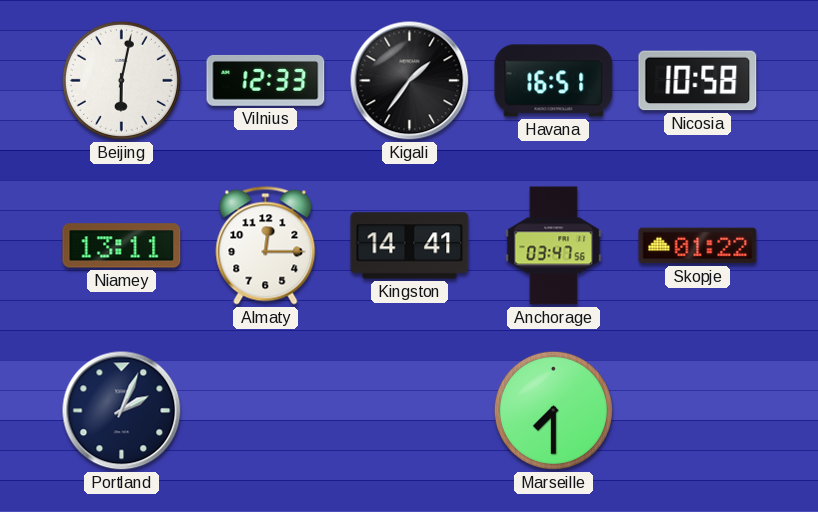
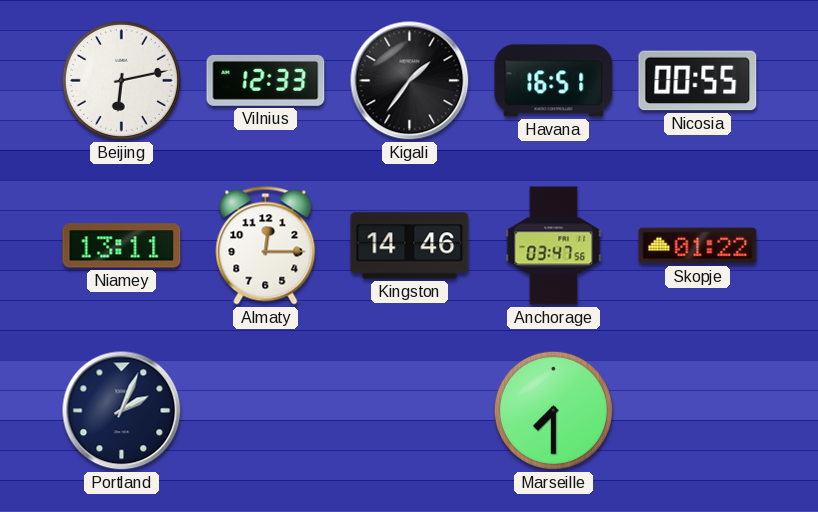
Beijing: 6:02 -> 6:13 (121, 80)
Nicosia: 10:58 -> 00:55 (698, 81)
Kingston: 14:41 -> 14:46 (410, 246)
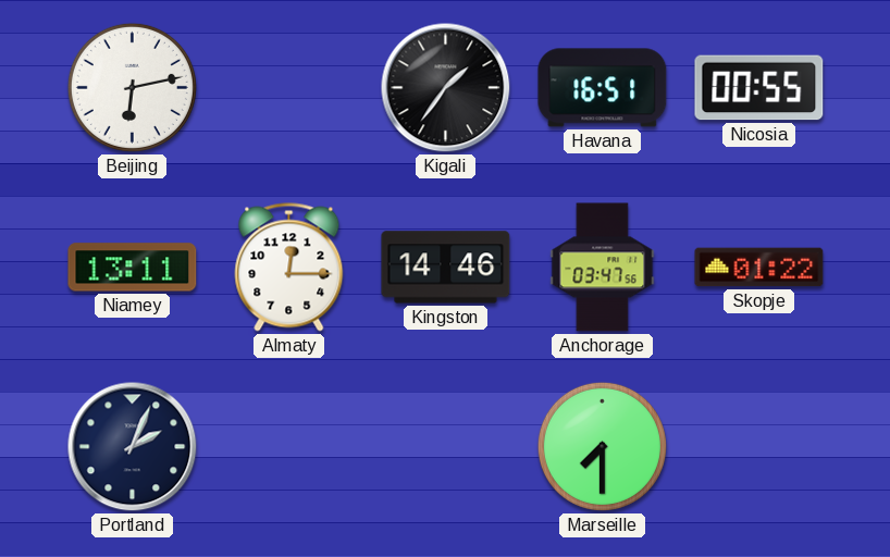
Vilnius: 12:33 -> none (266, 81)
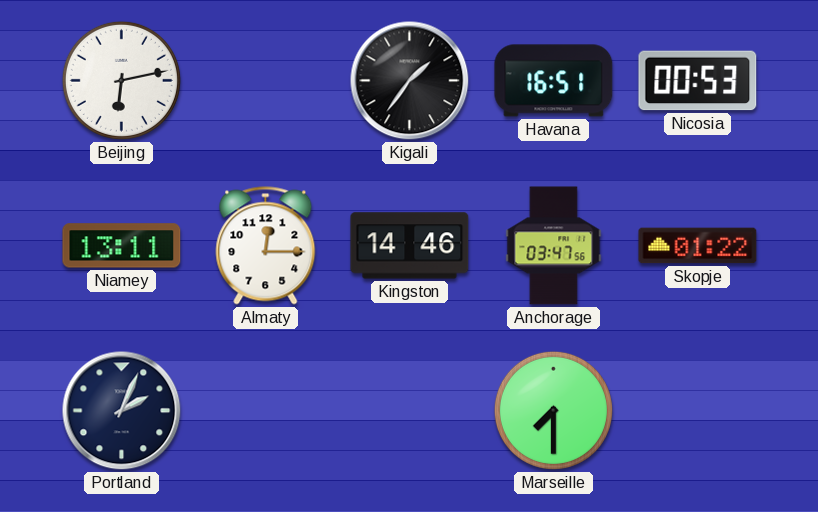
Nicosia: 00:55 -> 00:53 (698, 81)
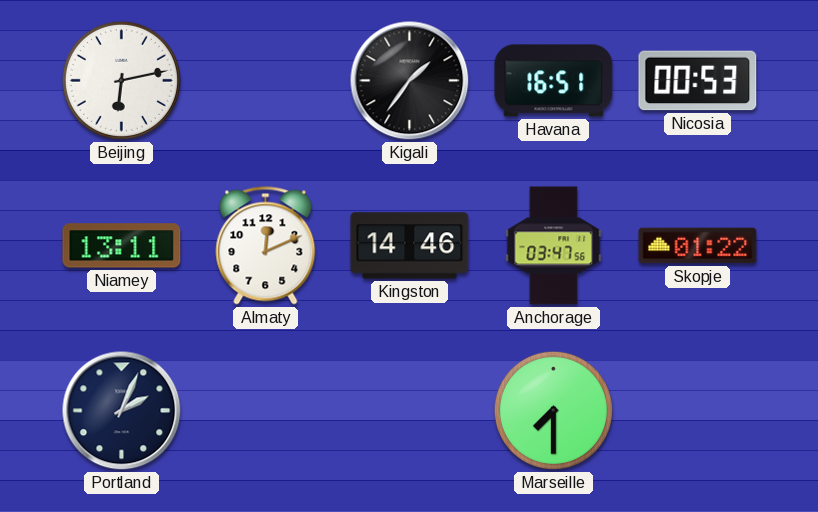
Almaty: 12:15 -> 12:11 (266, 246)
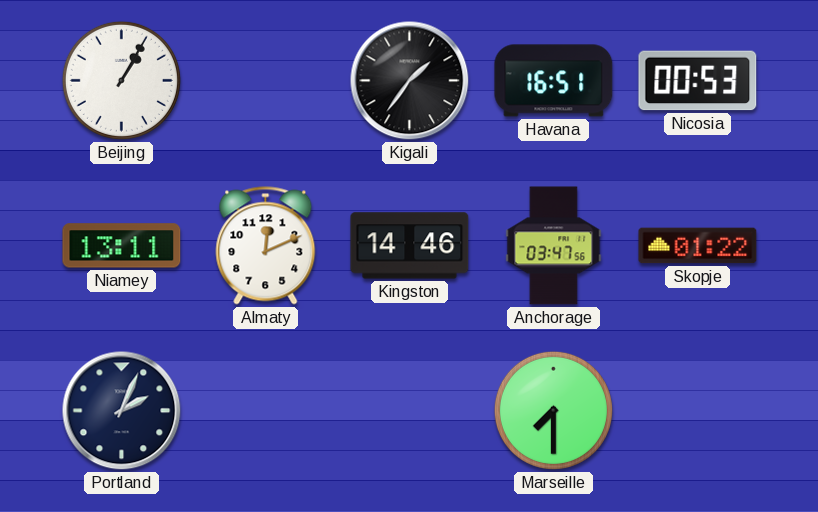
Beijing: 6:13 -> 1:05 (121, 80)
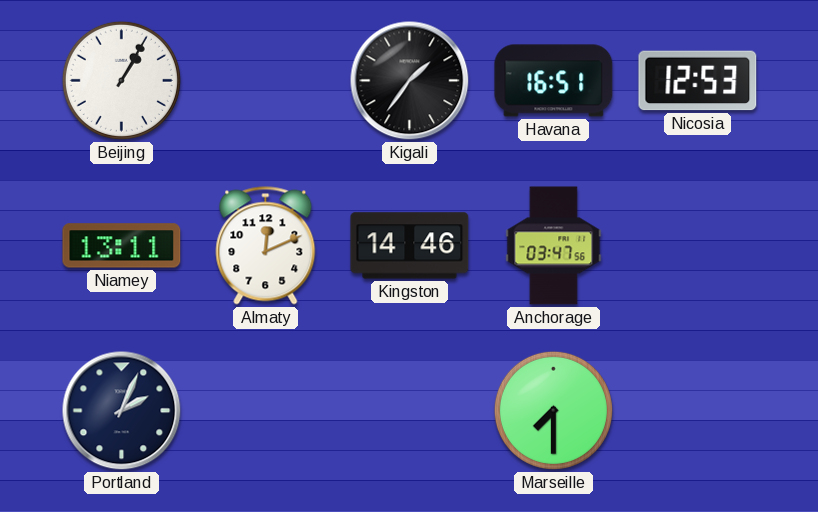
Nicosia: 00:53 -> 12:53 (698, 81)
Skopje: 01:22 -> none (698, 246)
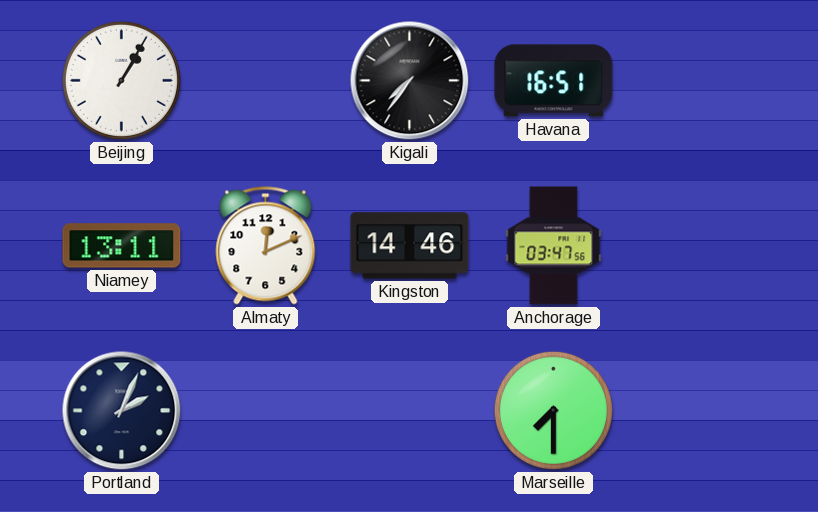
Kigali: 1:36 -> 7:36 (410, 81)
Nicosia: 12:53 -> none (698, 81)
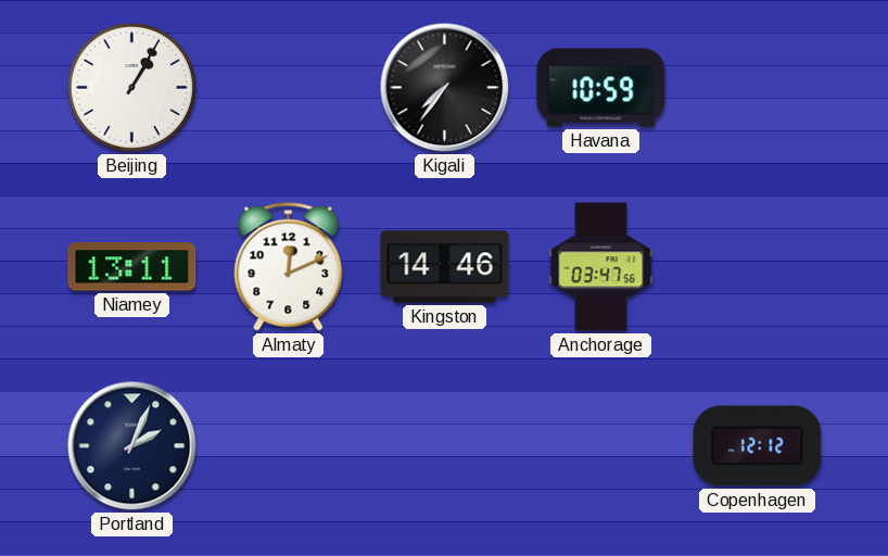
Havana: 16:51 -> 10:59 (601, 88)
Marseille: 7:30 -> none (553, 410)
Copenhagen: none -> 12:12 (758, 446)
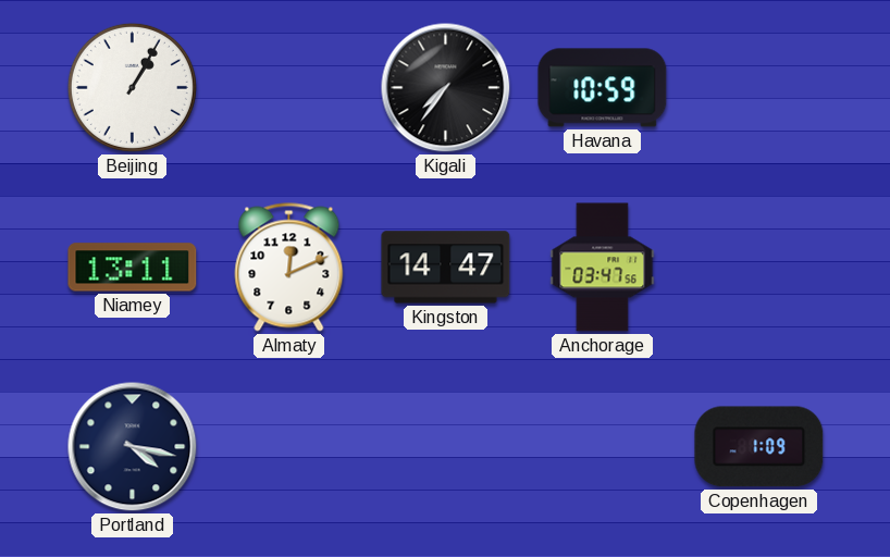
Kingston: 14:46 -> 14:47 (446, 268)
Portland: 2:04 -> 4:17 (133, 447)
Copenhagen: 12:12 -> 1:09 (759, 447)
